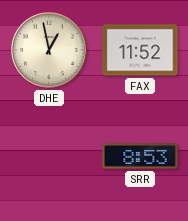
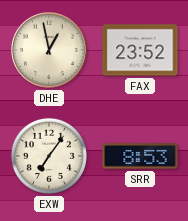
FAX: 11:52 -> 23:52 (140, 50)
EXW: none -> 7:06 (49, 156)
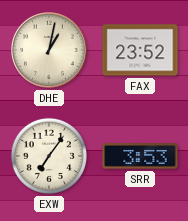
DHE: 12:58 -> 1:02 (49, 50)
SRR: 8:53 -> 3:53 (140, 156)
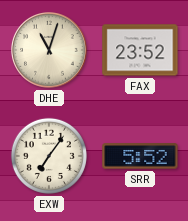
DHE: 1:02 -> 11:03 (49, 50)
SRR: 3:53 -> 5:52 (140, 156)
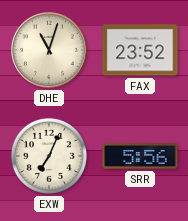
EXW: 7:06 -> 7:04 (49, 156)
SRR: 5:52 -> 5:56 (140, 156)
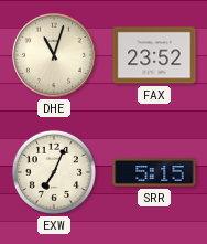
SRR: 5:56 -> 5:15 (154, 172)
